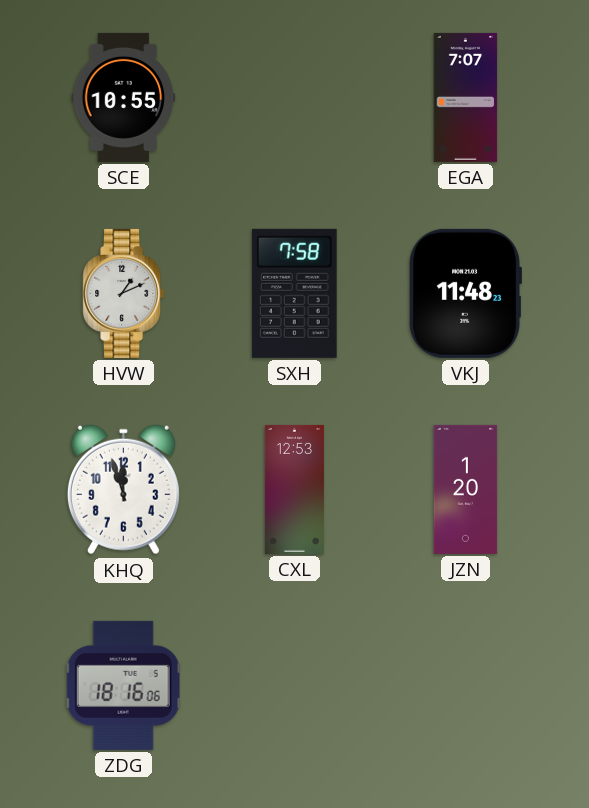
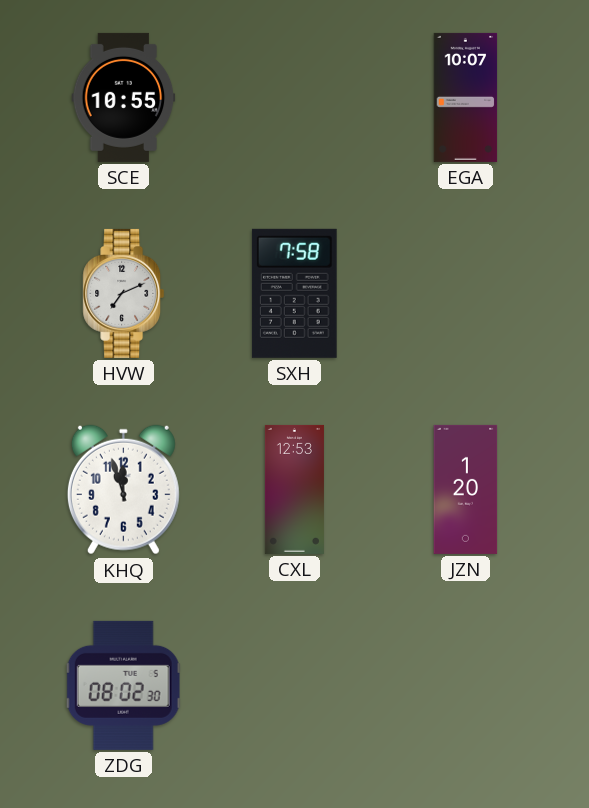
EGA: 7:07 -> 10:07 (466, 97)
HVW: 1:11 -> 7:11 (124, 293)
VKJ: 11:48 -> none (465, 293)
ZDG: 18:16 -> 08:02 (124, 685)
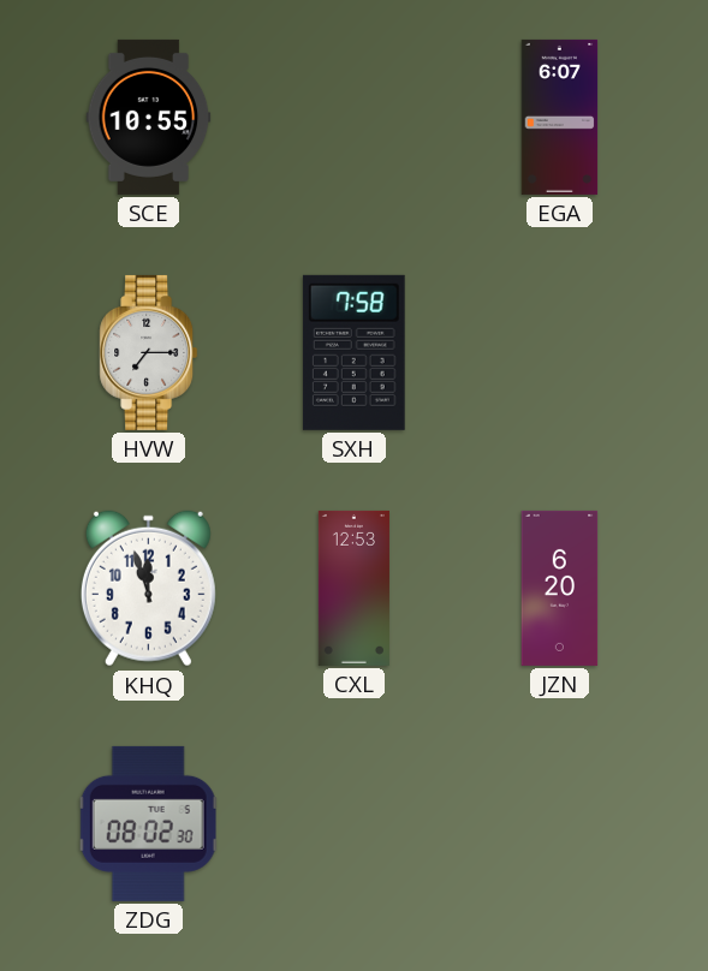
EGA: 10:07 -> 6:07 (560, 117)
HVW: 7:11 -> 7:15 (149, 352)
JZN: 1:20 -> 6:20 (560, 588)
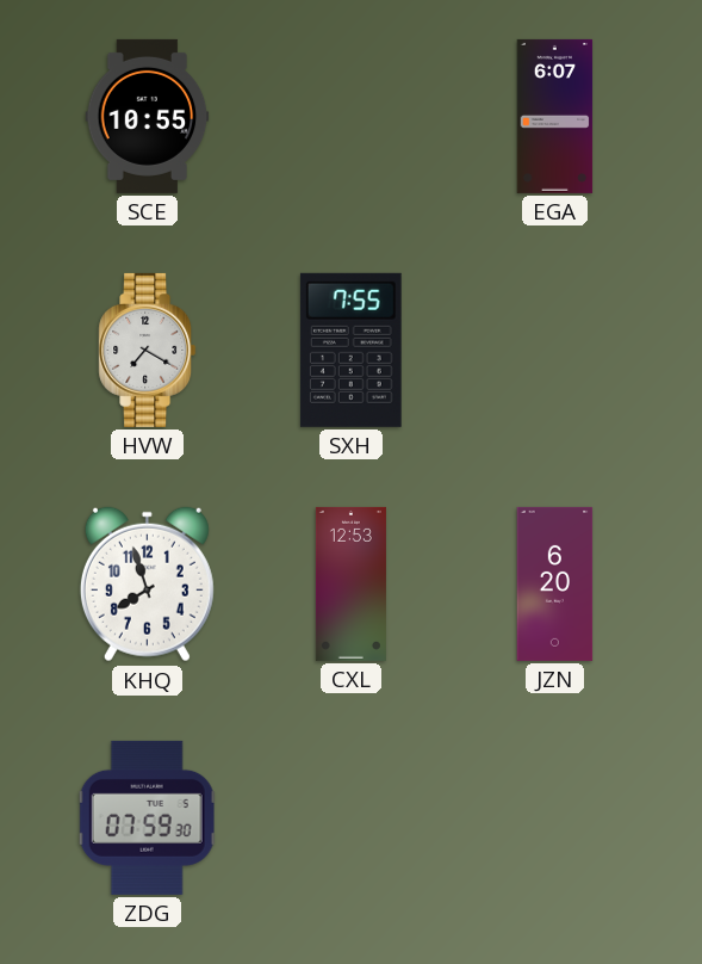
HVW: 7:15 -> 7:20 (148, 350)
SXH: 7:58 -> 7:55 (350, 350)
KHQ: 11:57 -> 7:57 (147, 585)
ZDG: 08:02 -> 07:59 (148, 817)
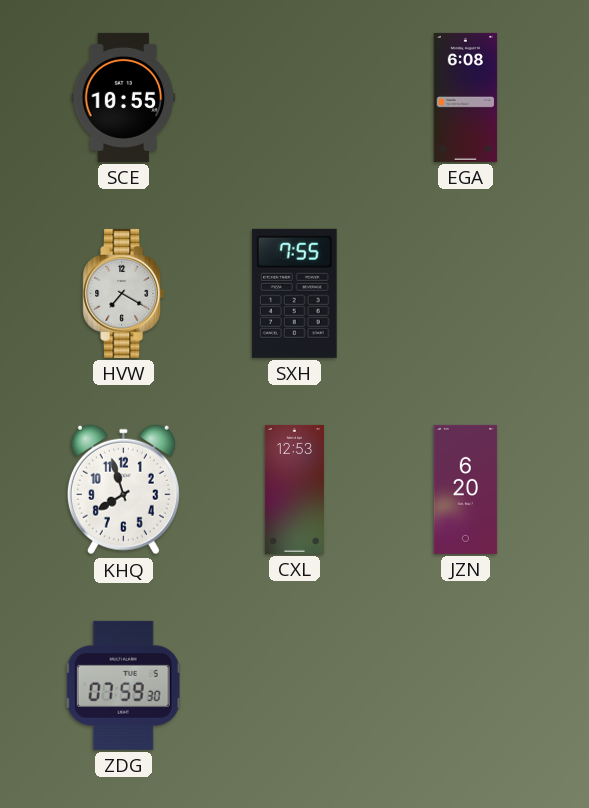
EGA: 6:07 -> 6:08 (466, 97)
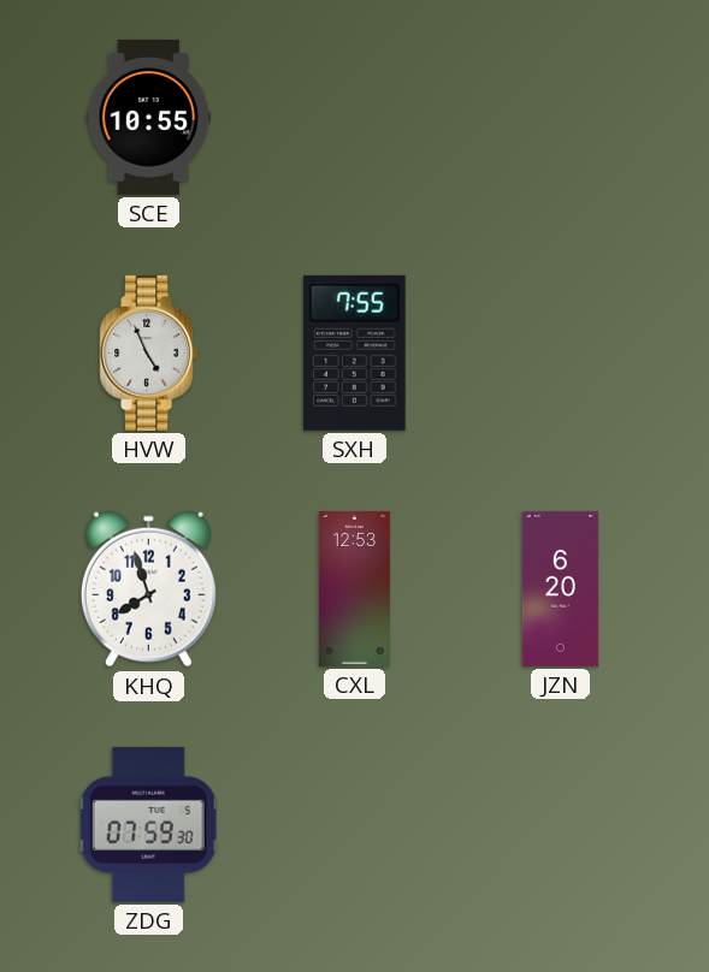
EGA: 6:08 -> none (466, 97)
HVW: 7:20 -> 4:56 (149, 352)
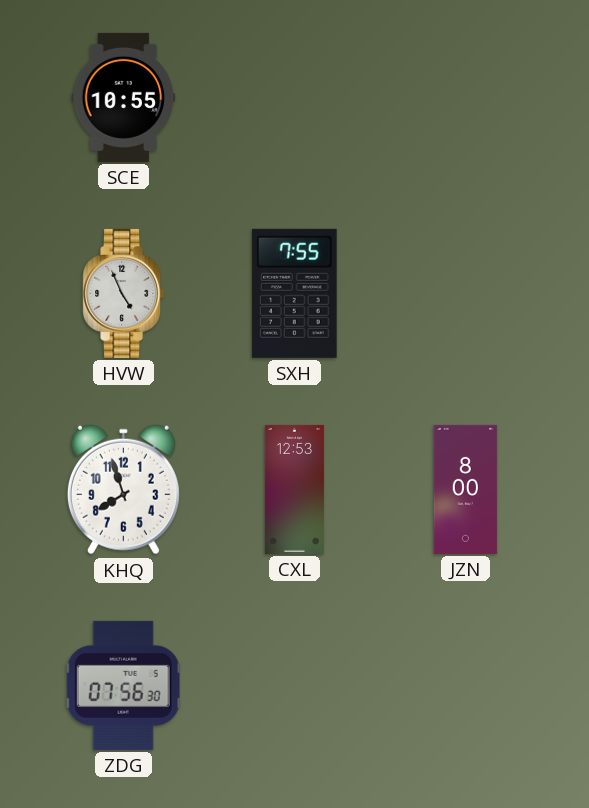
JZN: 6:20 -> 8:00 (466, 489)
ZDG: 07:59 -> 07:56 (124, 685)
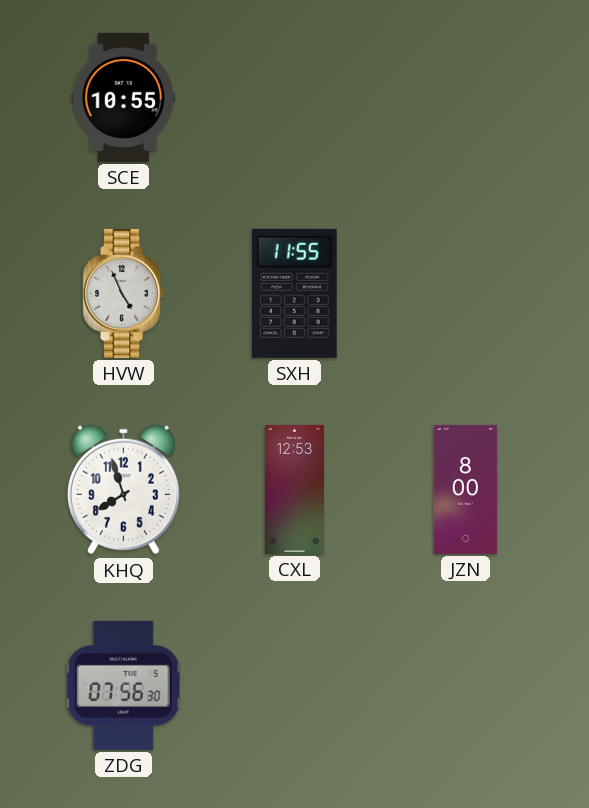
SXH: 7:55 -> 11:55 (294, 293)
